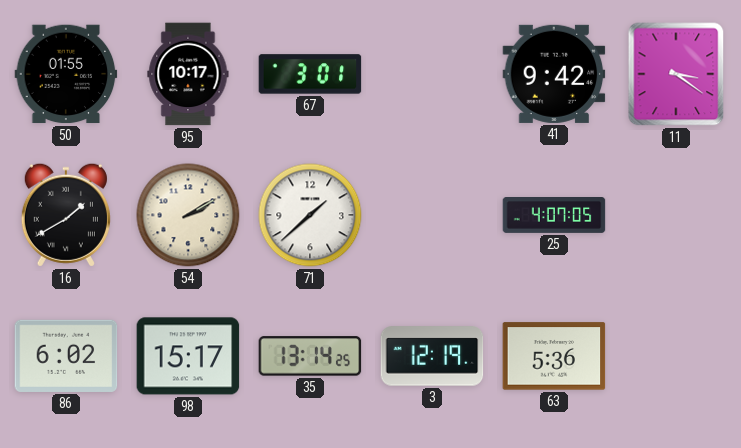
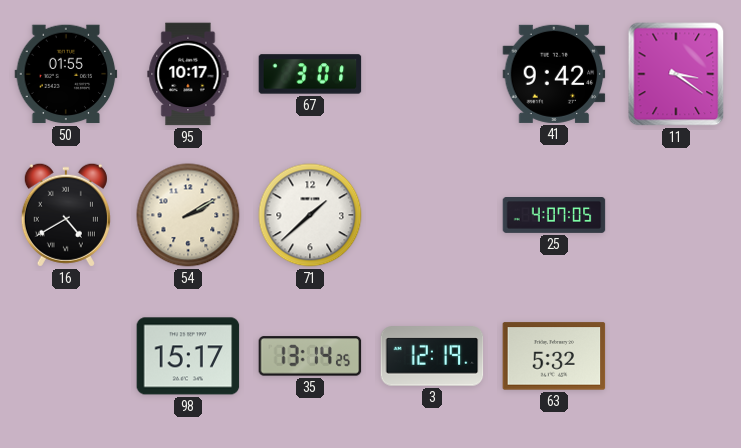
16: 1:40 -> 4:40 (66, 215)
86: 6:02 -> none (66, 356)
63: 5:36 -> 5:32 (554, 356)
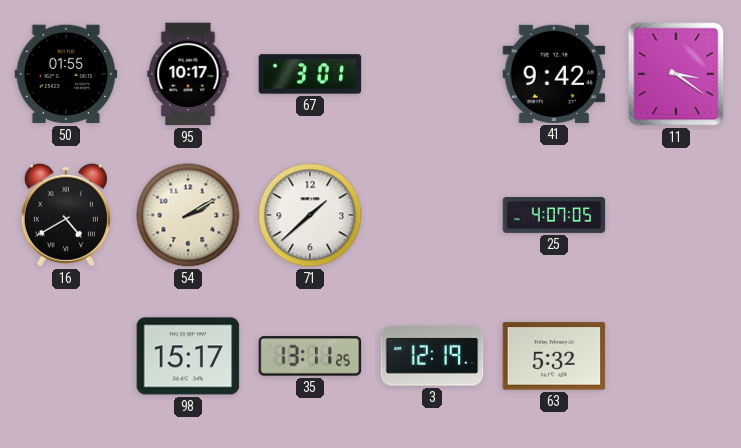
35: 13:14 -> 13:11 (310, 356)
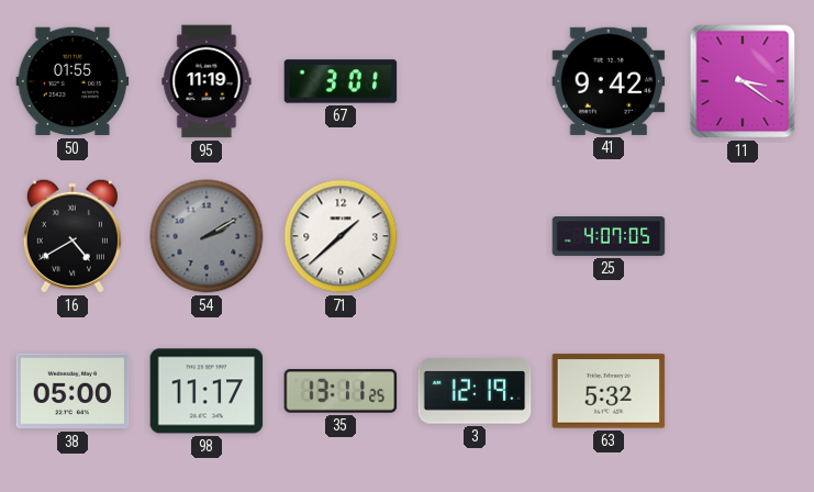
95: 10:17 -> 11:19 (207, 81)
54 dial: cream -> grey (207, 236)
38: none -> 05:00 (73, 391)
98: 15:17 -> 11:17 (207, 391)
